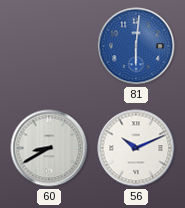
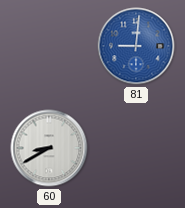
81: 6:01 -> 9:01 (136, 46)
56: 10:11 -> none (136, 148)
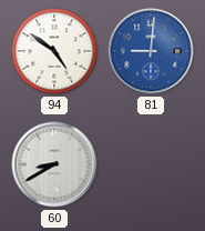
94: none -> 4:51 (54, 51)
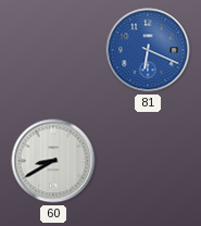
94: 4:51 -> none (54, 51)
81: 9:01 -> 6:19 (148, 50)
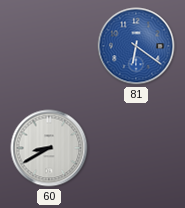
81: 6:19 -> 6:21 (136, 46)
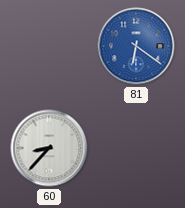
60: 8:40 -> 8:37 (49, 148)
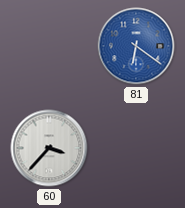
60: 8:37 -> 3:37 (49, 148)
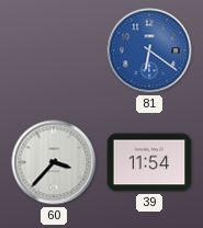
39: none -> 11:54 (149, 162)
